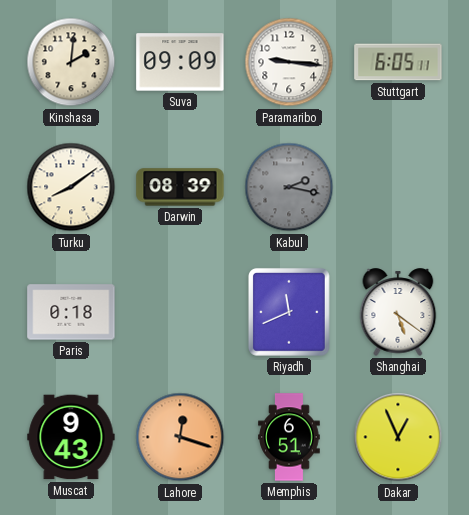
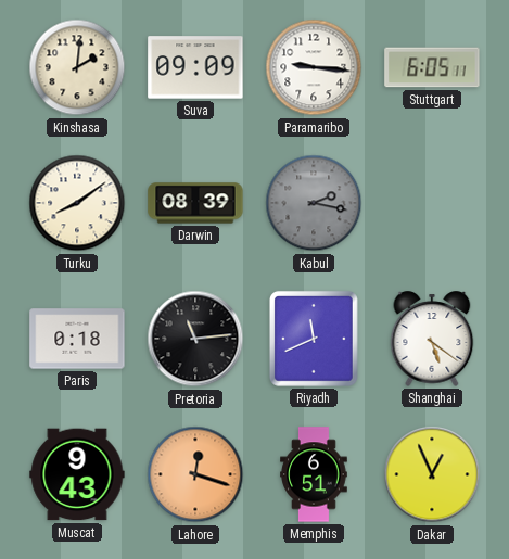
Pretoria: none -> 11:14 (195, 339)
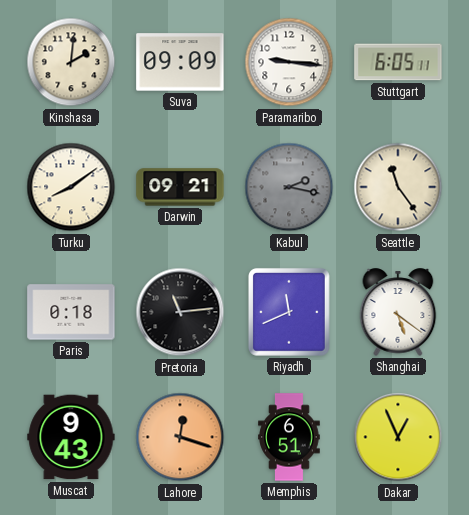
Darwin: 08:39 -> 09:21 (180, 187)
Seattle: none -> 11:24 (398, 187)
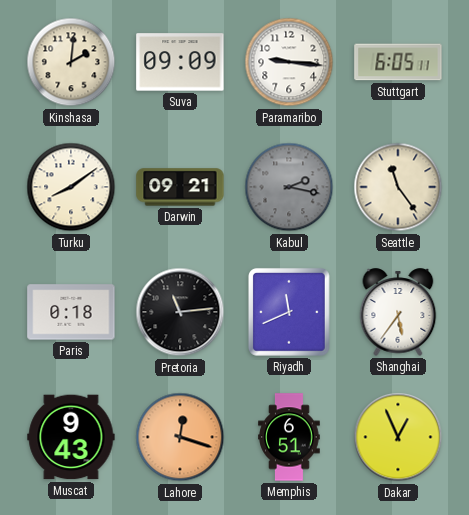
Shanghai: 5:21 -> 5:36 (398, 312)
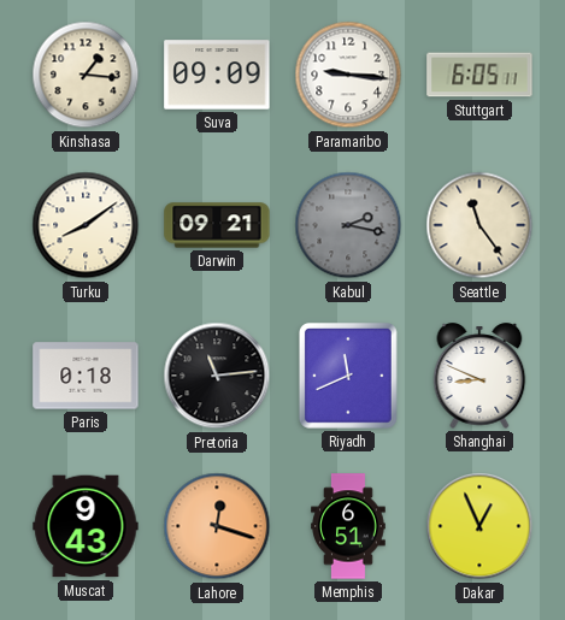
Kinshasa: 2:01 -> 1:16 (86, 75)
Shanghai: 5:36 -> 8:49 (479, 376)
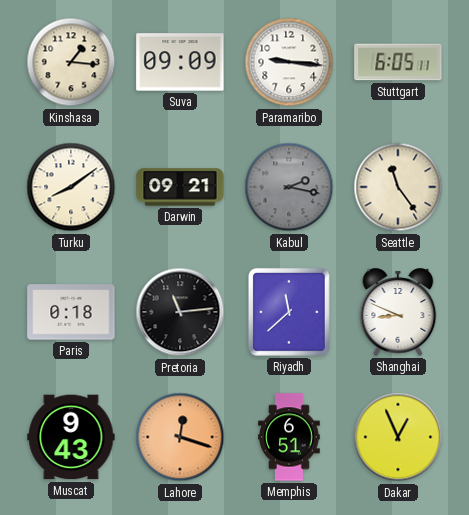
Riyadh: 11:41 -> 11:38 (289, 312)
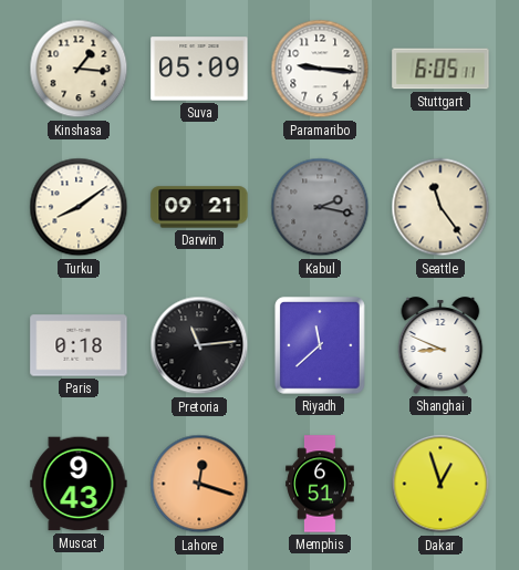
Suva: 09:09 -> 05:09 (199, 69)
Dakar: 12:56 -> 12:57 (440, 484)
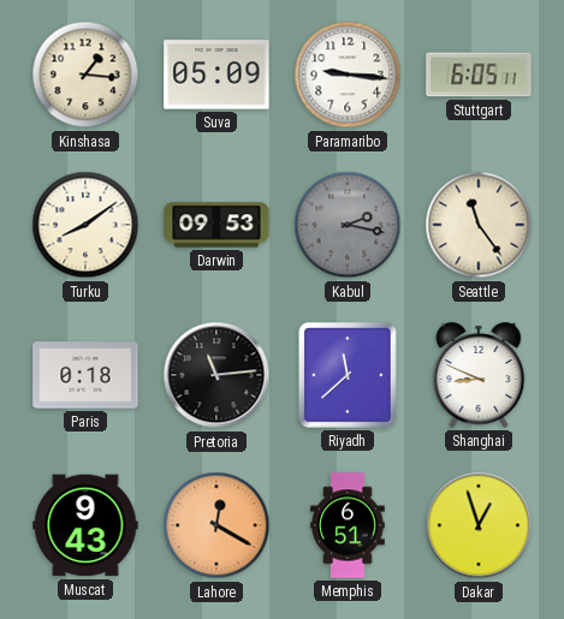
Darwin: 09:21 -> 09:53 (216, 225)
Lahore: 12:18 -> 12:20 (216, 525)
